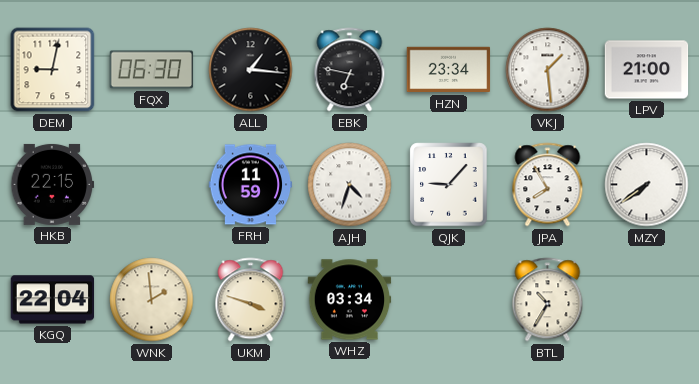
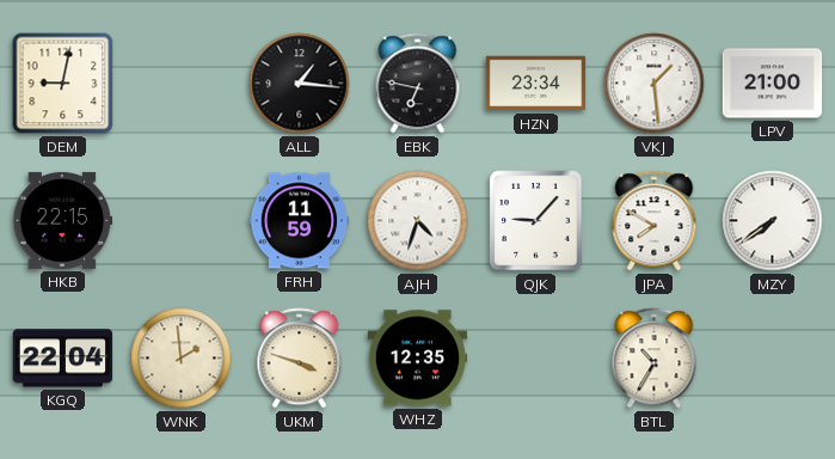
FQX: 06:30 -> none (152, 70)
JPA: 7:55 -> 7:50 (655, 221)
WHZ: 03:34 -> 12:35 (418, 359)
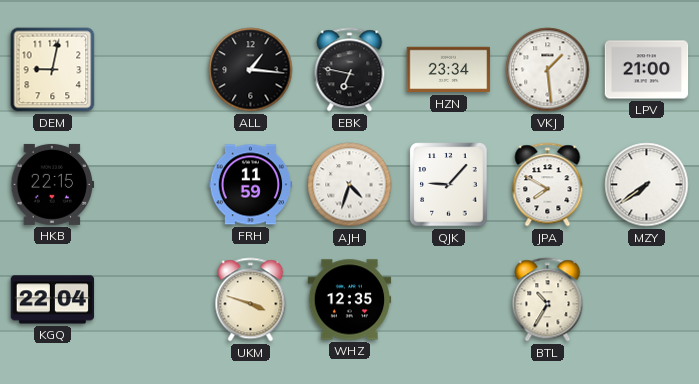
WNK: 1:59 -> none (182, 359)
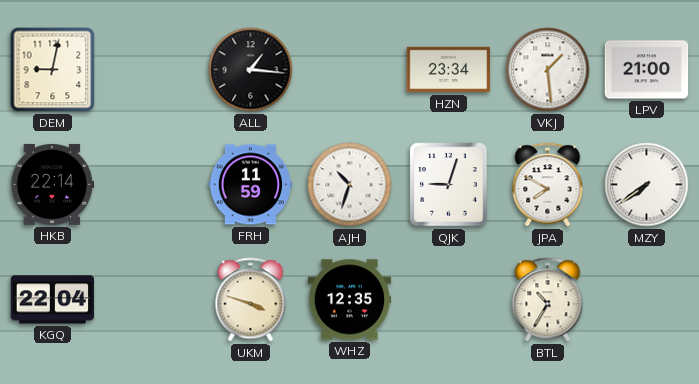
EBK: 6:47 -> none (350, 70)
HKB: 22:15 -> 22:14 (53, 184)
AJH: 4:33 -> 10:33 (350, 185)
QJK: 9:07 -> 9:03 (449, 185)
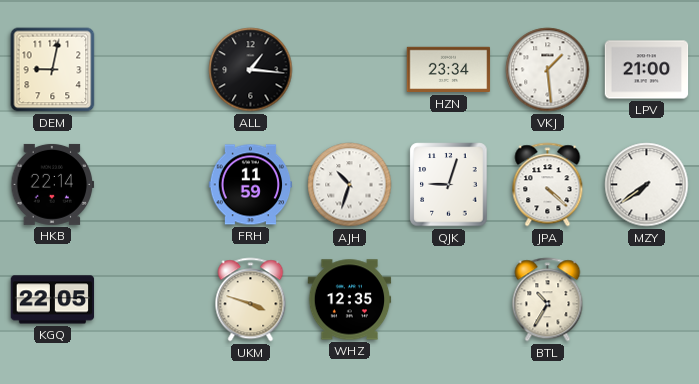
JPA: 7:50 -> 4:22 (548, 185)
KGQ: 22:04 -> 22:05 (53, 300)
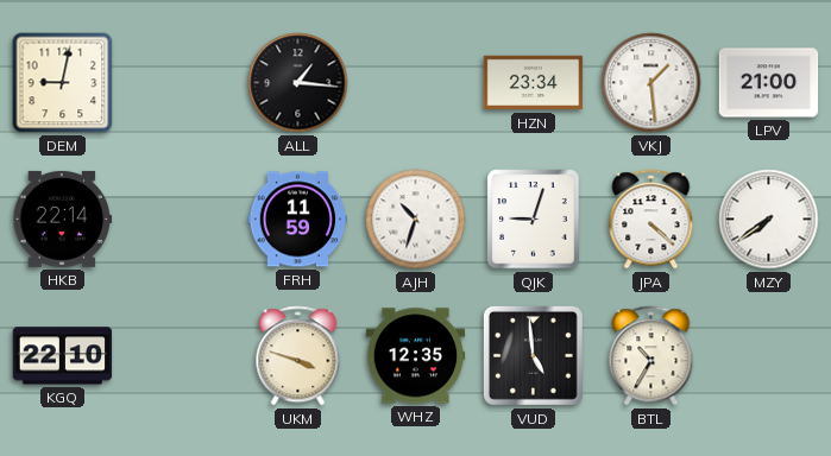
KGQ: 22:05 -> 22:10 (63, 356)
VUD: none -> 4:59 (533, 355)
